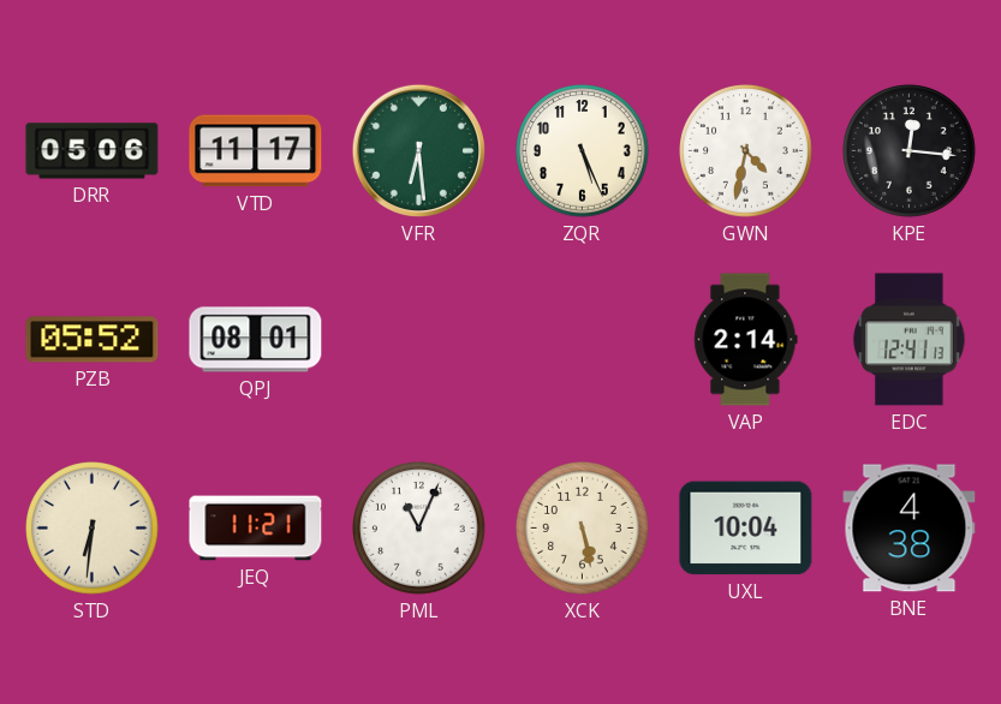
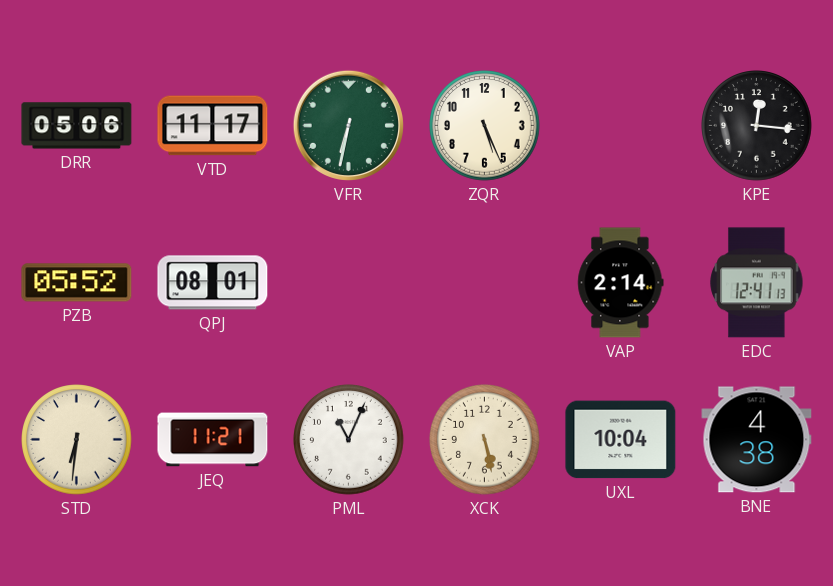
VFR: 6:29 -> 6:32 (348, 125)
GWN: 4:32 -> none (746, 151)
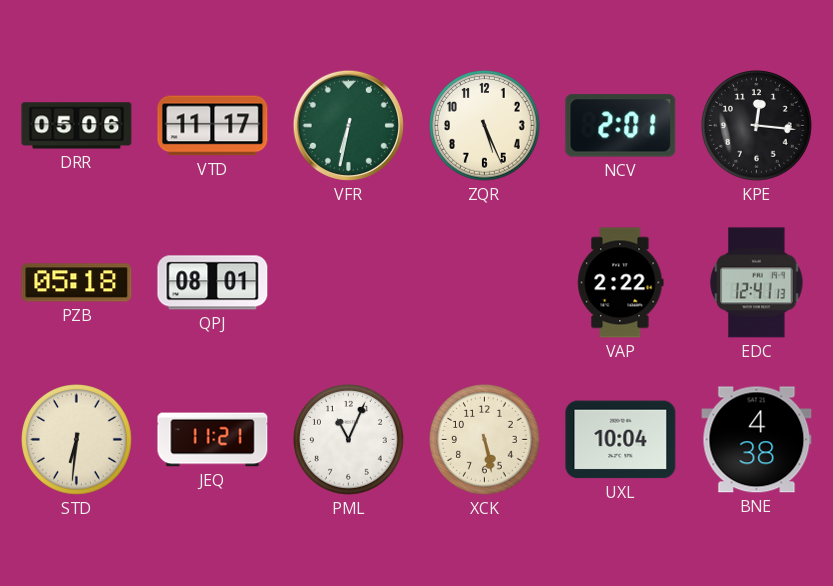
NCV: none -> 2:01 (621, 126)
PZB: 05:52 -> 05:18 (77, 283)
VAP: 2:14 -> 2:22 (621, 283)
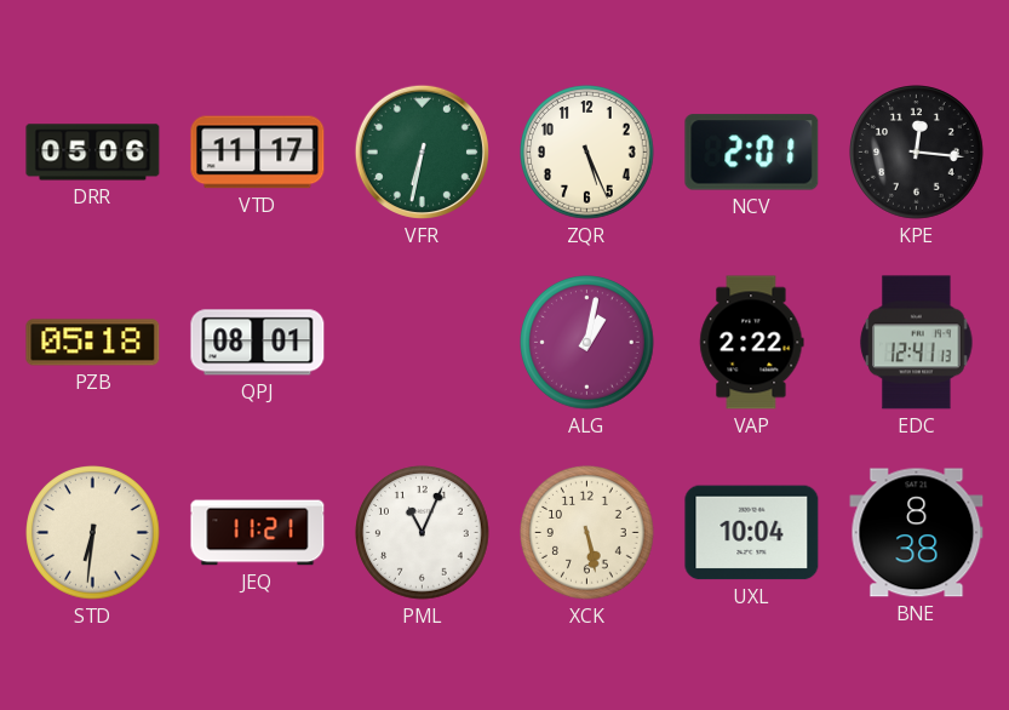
ALG: none -> 1:02 (587, 343)
BNE: 4:38 -> 8:38 (917, 533)
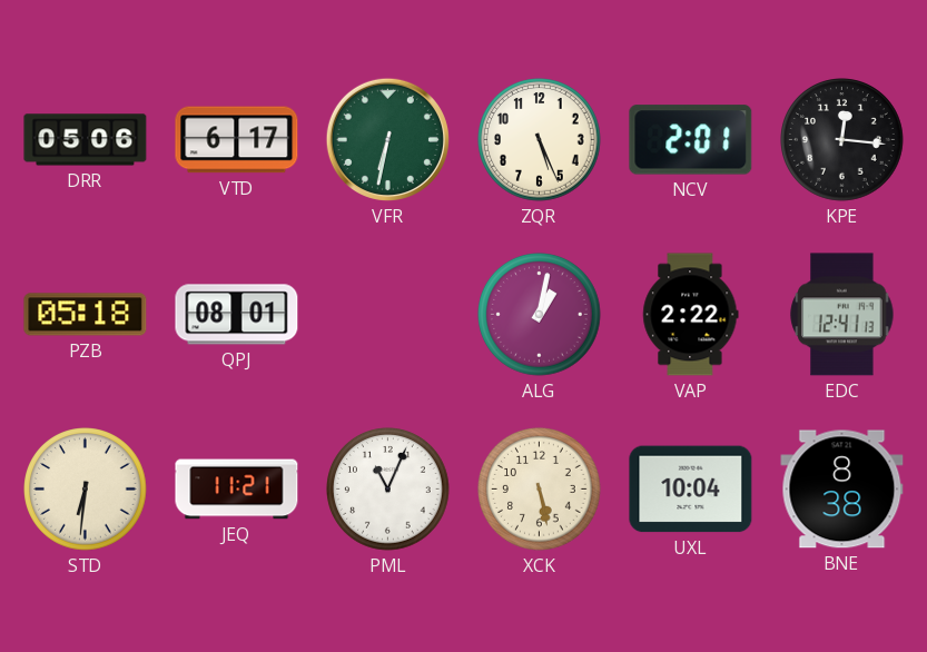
VTD: 11:17 -> 6:17 (237, 140)
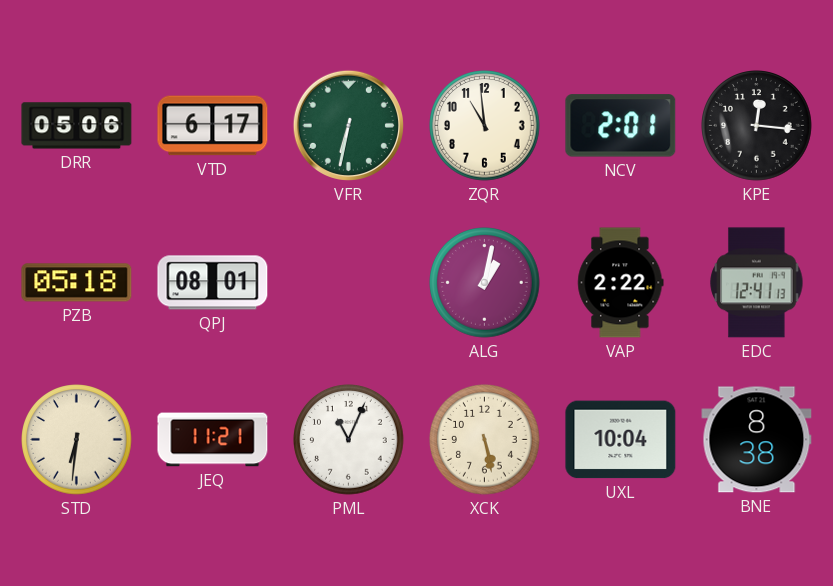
ZQR: 5:26 -> 10:59 (485, 126)
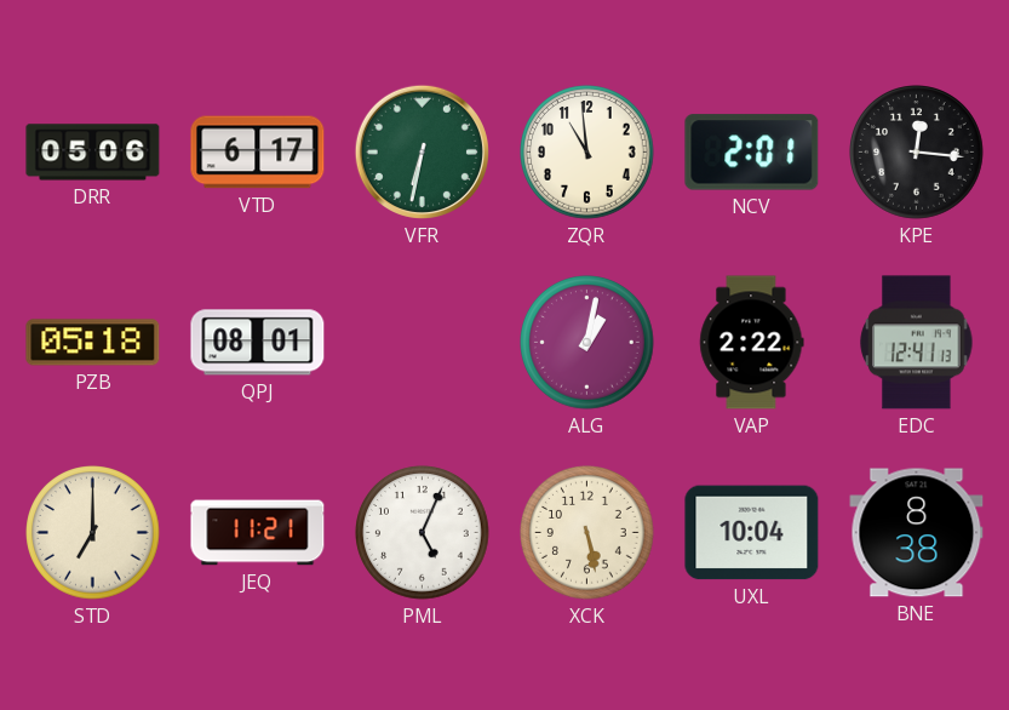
STD: 6:31 -> 7:00 (93, 533)
PML: 11:04 -> 5:04 (423, 533)
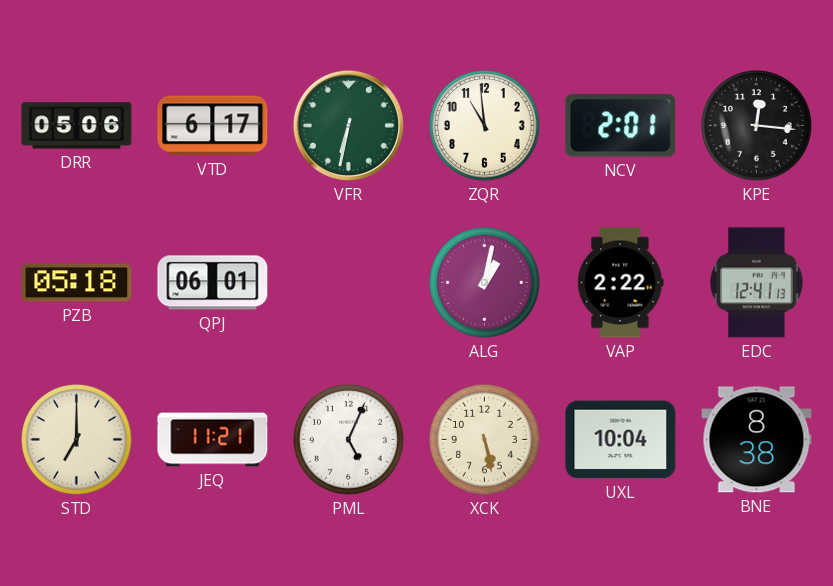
QPJ: 08:01 -> 06:01 (213, 283)
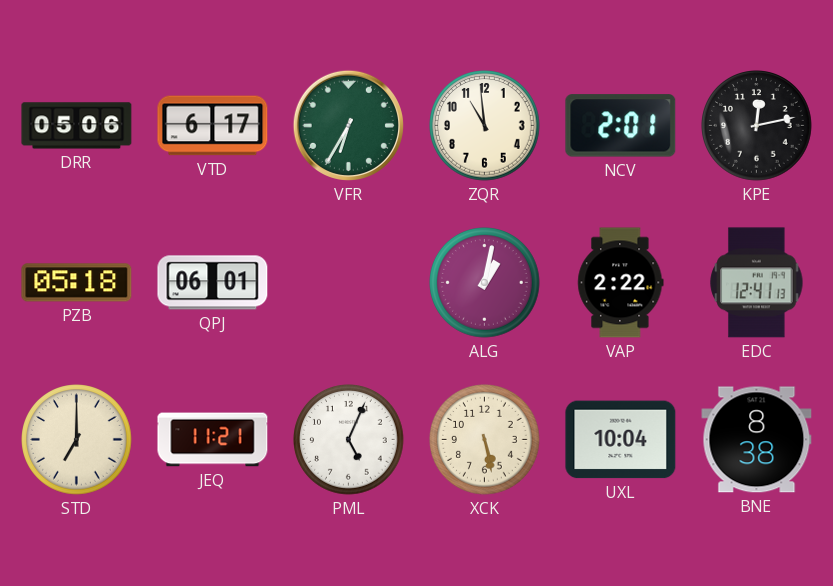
VFR: 6:32 -> 6:35 (348, 125)
KPE: 12:16 -> 12:13 (757, 126)
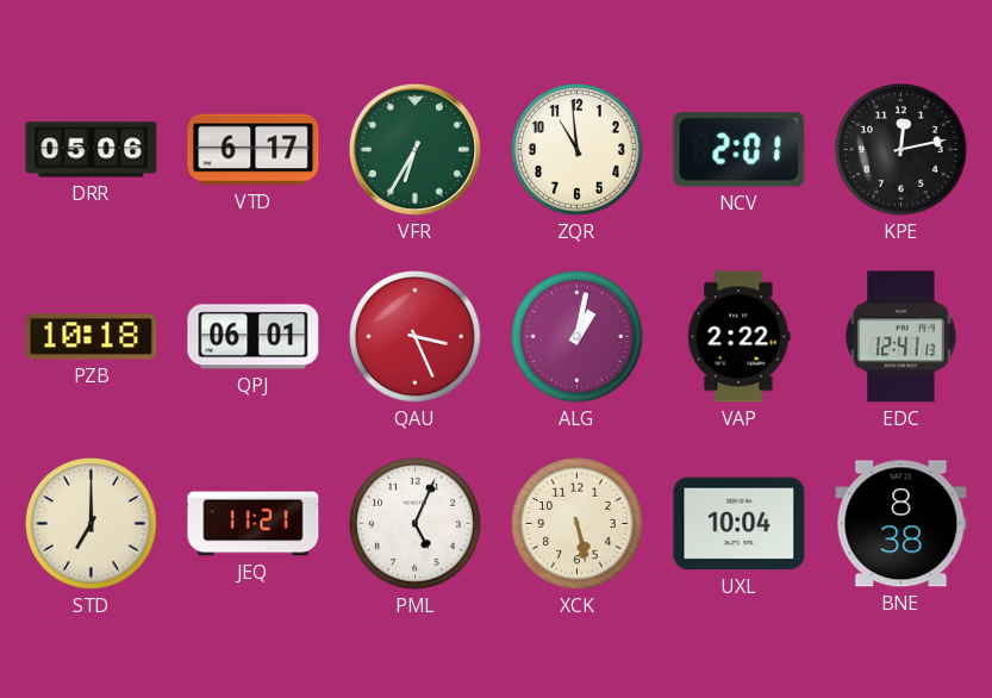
PZB: 05:18 -> 10:18 (92, 337)
QAU: none -> 3:26 (416, 337)
